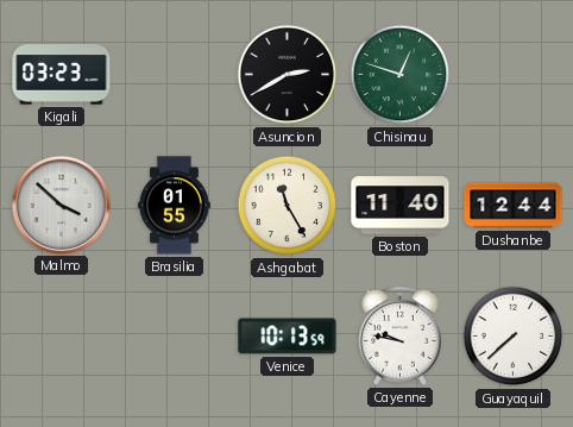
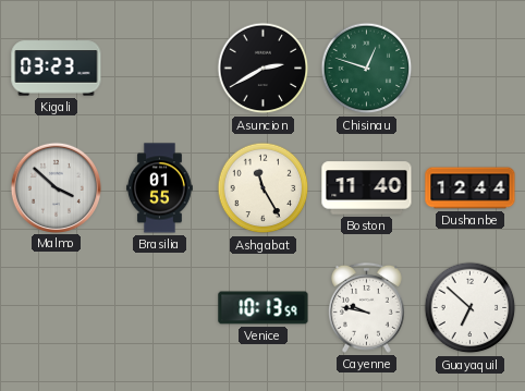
Guayaquil: 7:38 -> 6:52 (471, 308)
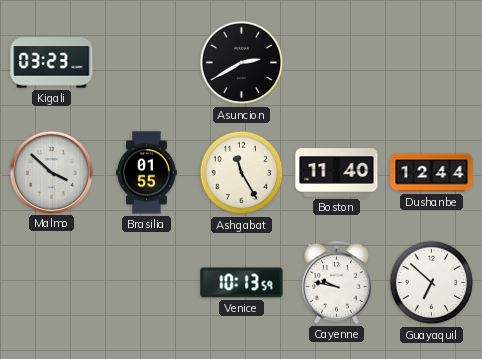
Chisinau: 12:48 -> none (367, 69)
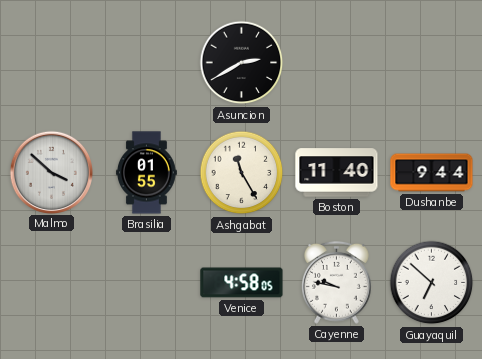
Kigali: 03:23 -> none (52, 63)
Dushanbe: 12:44 -> 9:44 (432, 173)
Venice: 10:13 -> 4:58 (242, 283)
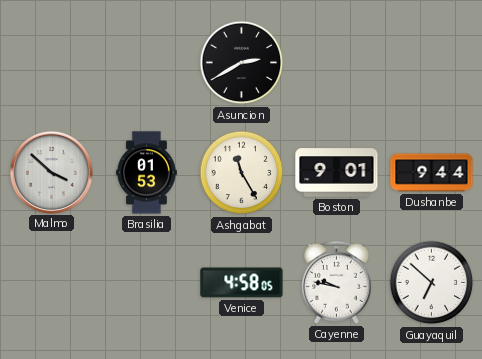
Brasilia: 01:55 -> 01:53 (146, 173)
Boston: 11:40 -> 9:01 (337, 173)
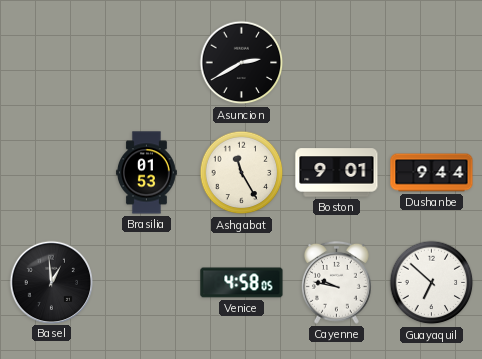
Malmo: 3:52 -> none (51, 172)
Basel: none -> 12:59 (51, 282)
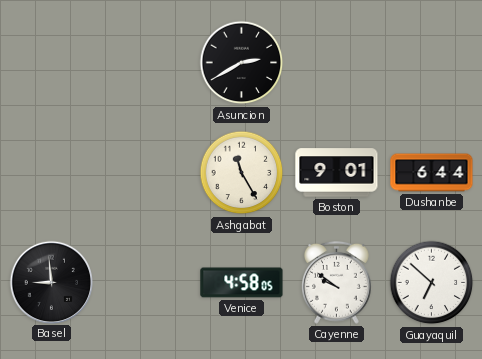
Brasilia: 01:53 -> none (146, 173)
Dushanbe: 9:44 -> 6:44 (432, 173)
Basel: 12:59 -> 8:59 (51, 282)
Cayenne: 9:47 -> 9:51 (337, 282)
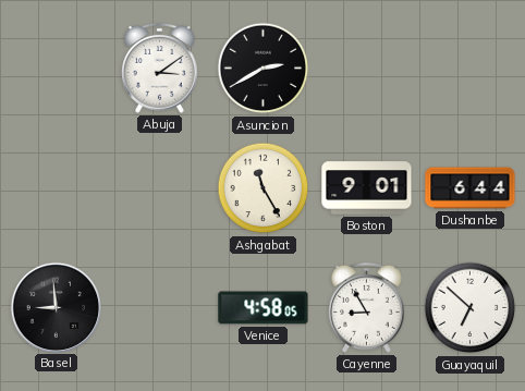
Abuja: none -> 3:09 (160, 68)
Cayenne: 9:51 -> 8:55 (367, 307)
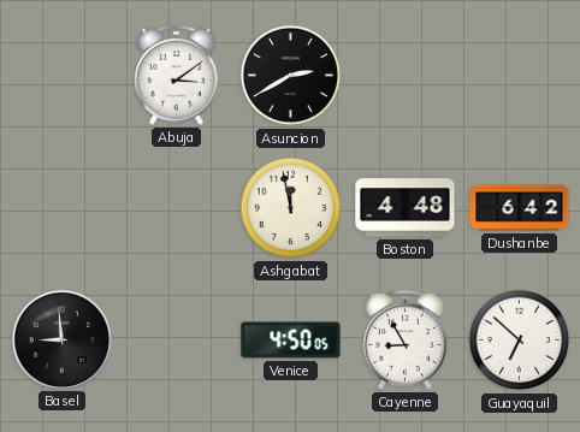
Ashgabat: 11:25 -> 11:58 (291, 208)
Boston: 9:01 -> 4:48 (406, 208)
Dushanbe: 6:44 -> 6:42 (520, 208)
Venice: 4:58 -> 4:50 (291, 341)
